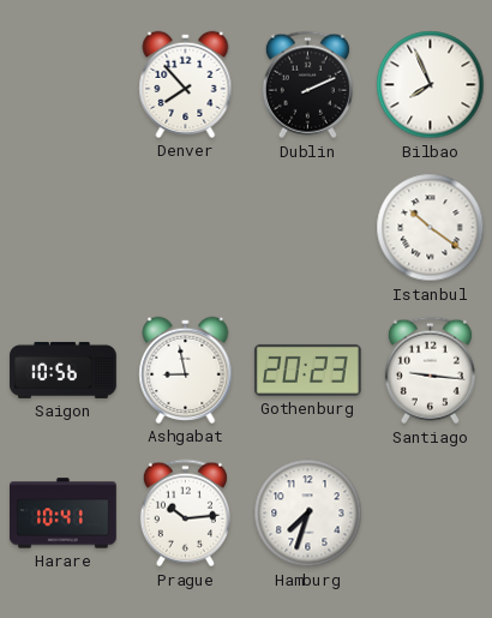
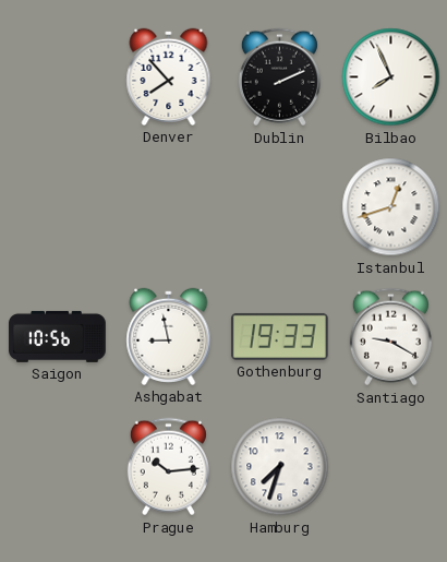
Istanbul: 10:21 -> 12:42 (391, 207)
Gothenburg: 20:23 -> 19:33 (279, 336)
Santiago: 9:16 -> 9:20 (390, 337)
Harare: 10:41 -> none (64, 514)
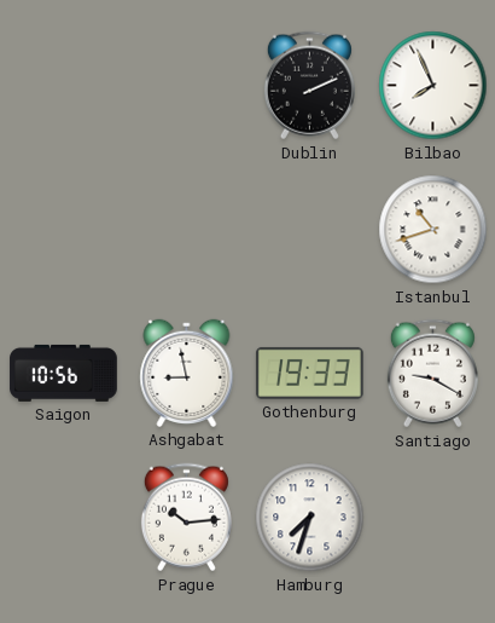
Denver: 7:53 -> none (169, 76)
Istanbul: 12:42 -> 10:42 (433, 230)
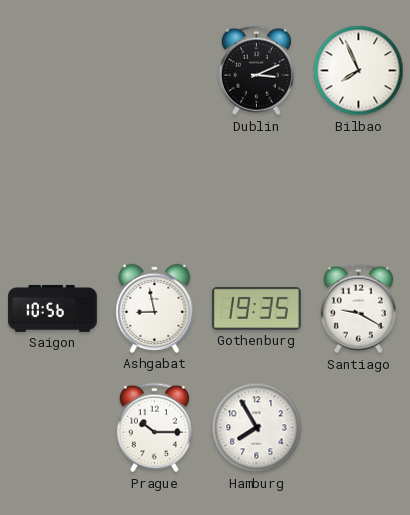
Dublin: 2:11 -> 3:11 (256, 71)
Istanbul: 10:42 -> none (433, 230)
Gothenburg: 19:33 -> 19:35 (256, 308)
Prague: 10:14 -> 10:15 (154, 428)
Hamburg: 7:33 -> 7:55 (257, 428)
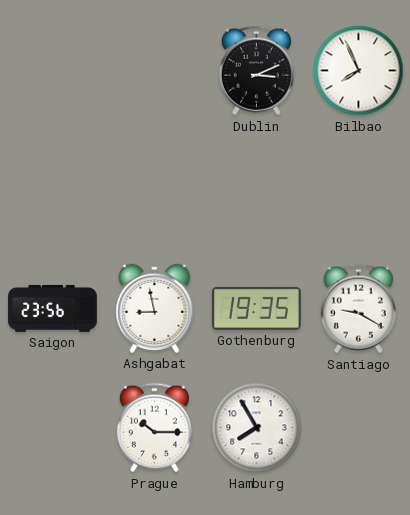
Saigon: 10:56 -> 23:56 (53, 308)
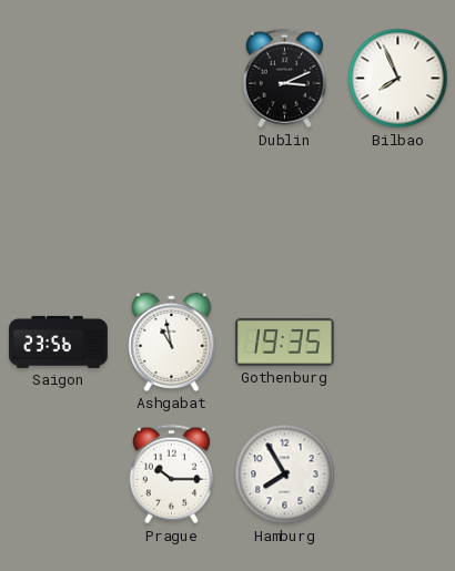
Ashgabat: 8:58 -> 10:58 (172, 341)
Santiago: 9:20 -> none (358, 309)
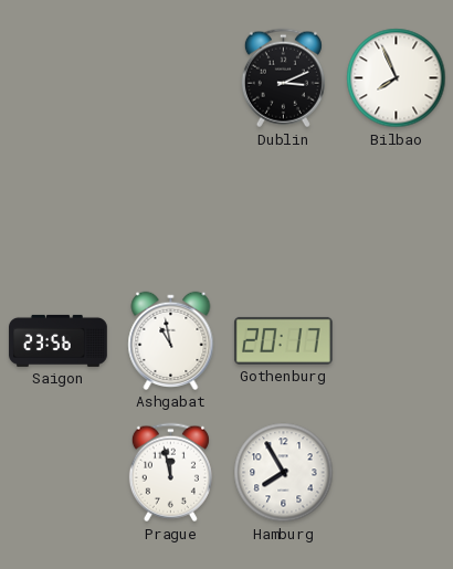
Gothenburg: 19:35 -> 20:17 (283, 340)
Prague: 10:15 -> 11:58 (170, 473)
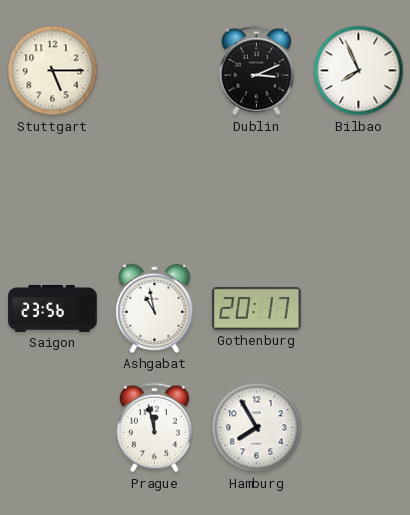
Stuttgart: none -> 5:15 (53, 71)
